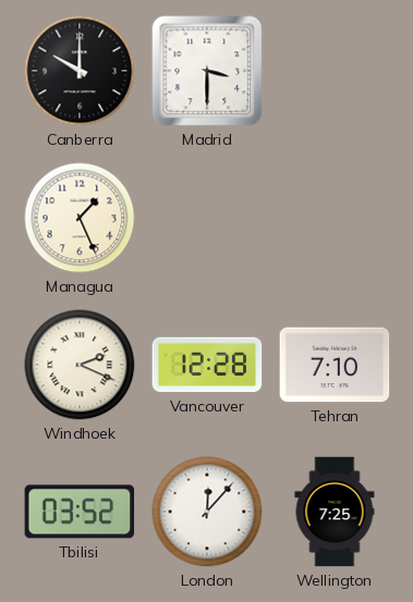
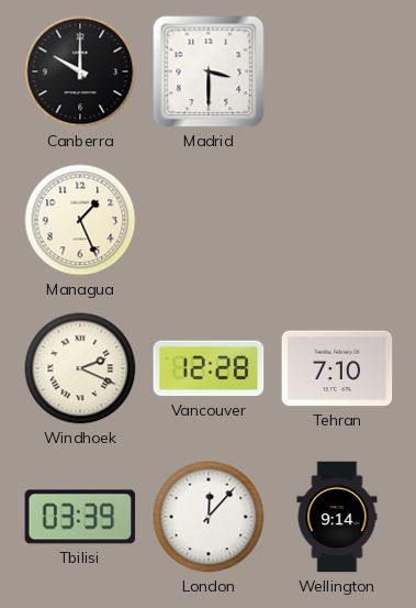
Tbilisi: 03:52 -> 03:39 (80, 517)
Wellington: 7:25 -> 9:14 (337, 517)
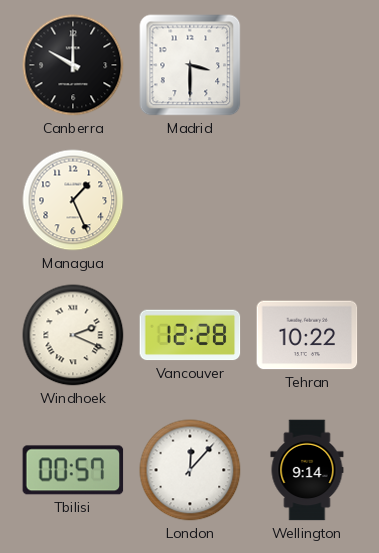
Tehran: 7:10 -> 10:22 (307, 335)
Tbilisi: 03:39 -> 00:57 (73, 470)
